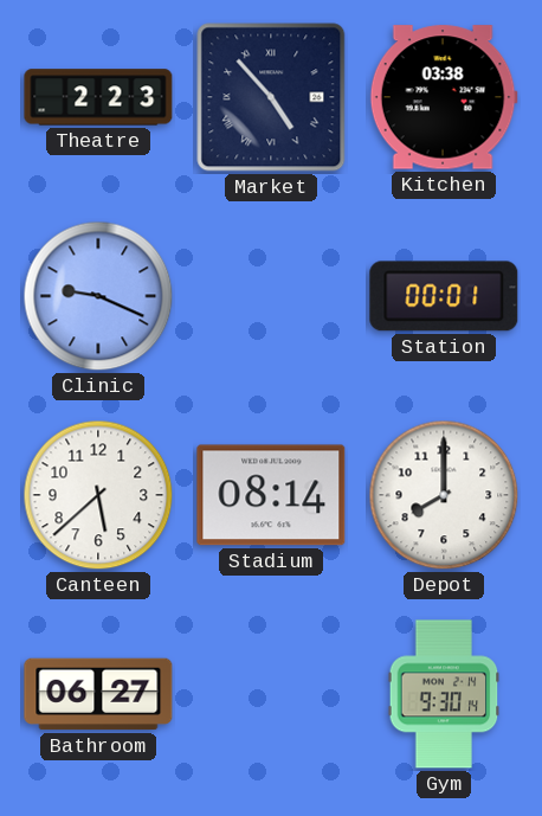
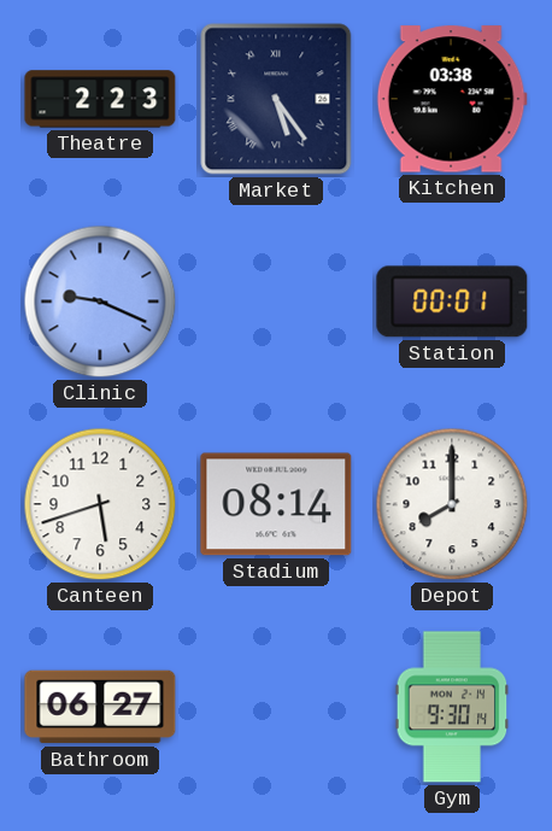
Market: 4:53 -> 5:24 (276, 99)
Canteen: 5:38 -> 5:42 (100, 504)
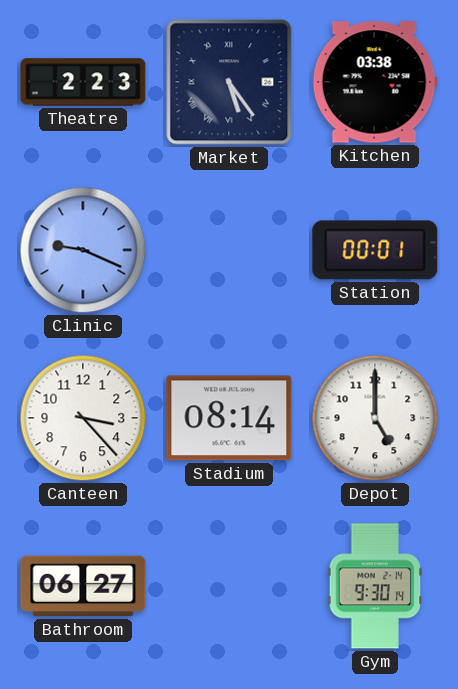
Canteen: 5:42 -> 3:23 (83, 418)
Depot: 8:00 -> 5:00 (375, 418)
